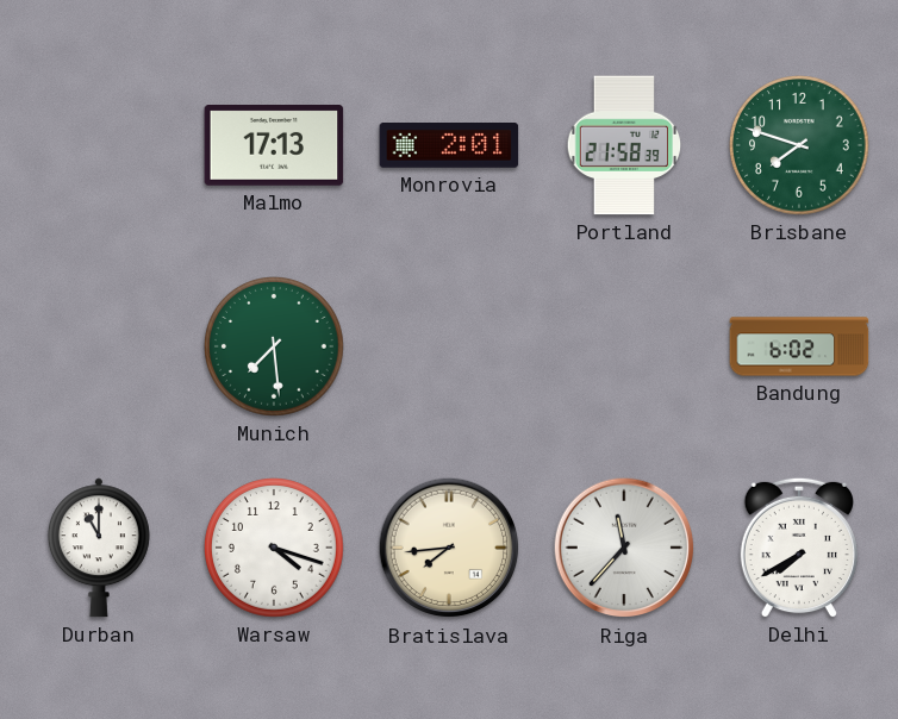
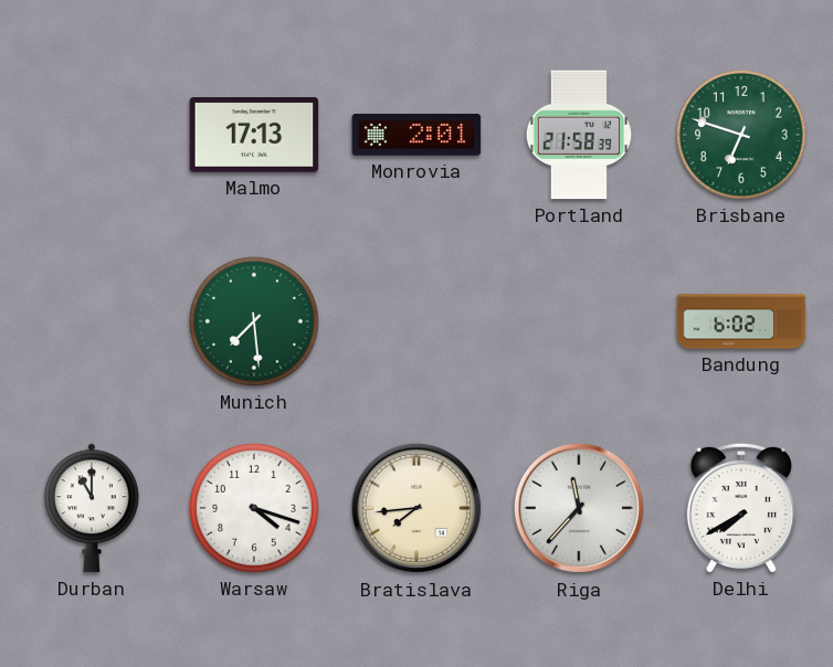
Brisbane: 7:48 -> 6:48 (742, 136)
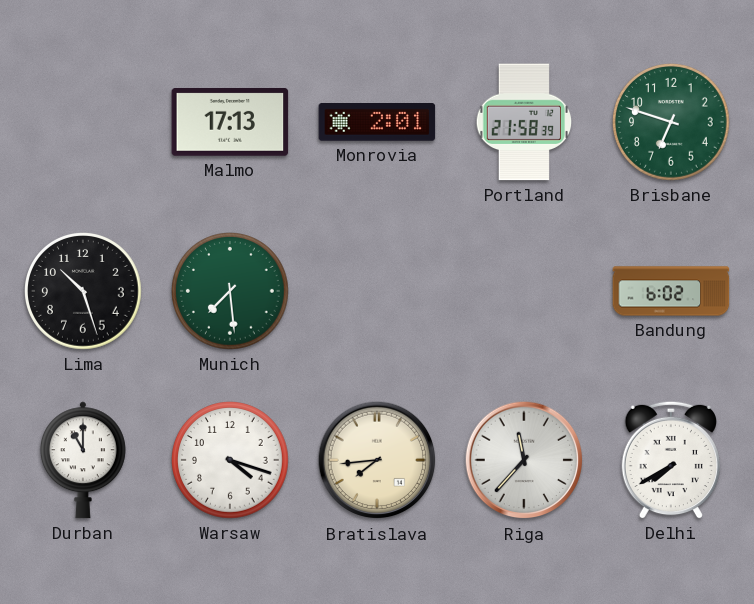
Lima: none -> 10:27 (84, 292)
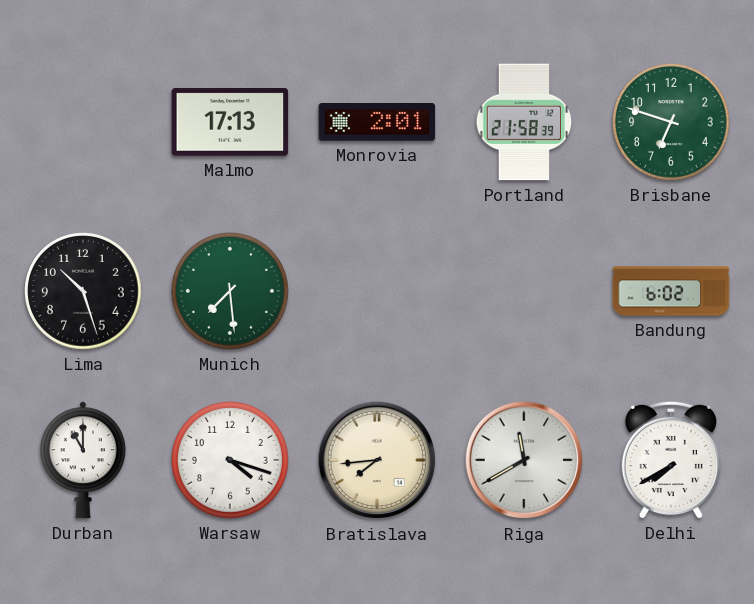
Riga: 11:37 -> 11:40 (524, 460)
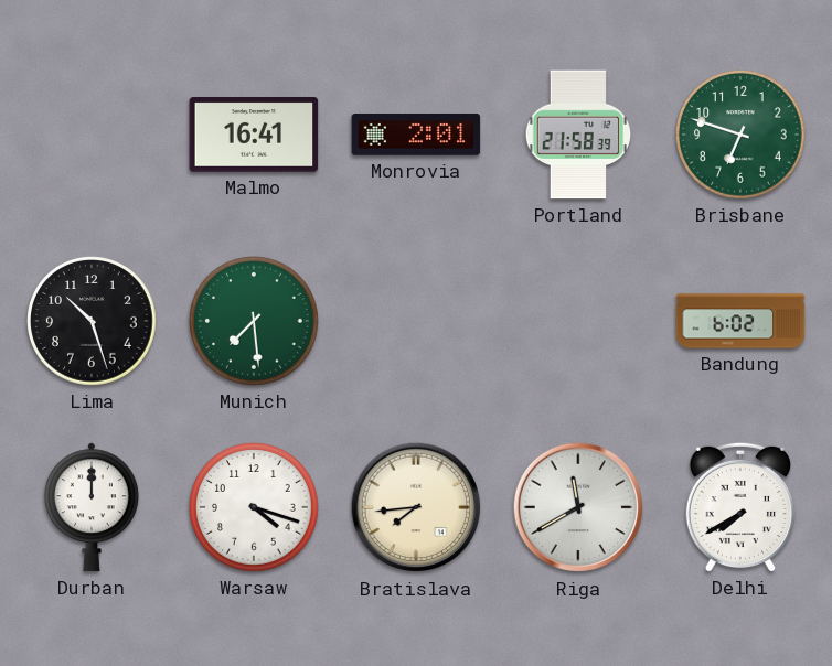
Malmo: 17:13 -> 16:41 (254, 135)
Durban: 11:00 -> 12:00 (92, 507)
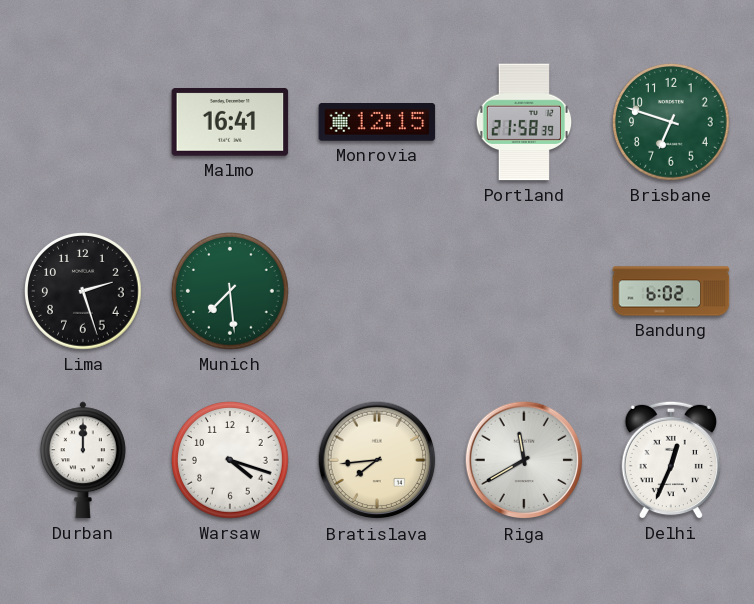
Monrovia: 2:01 -> 12:15 (377, 123)
Lima: 10:27 -> 2:27 (84, 292)
Delhi: 7:40 -> 12:34 (671, 460)
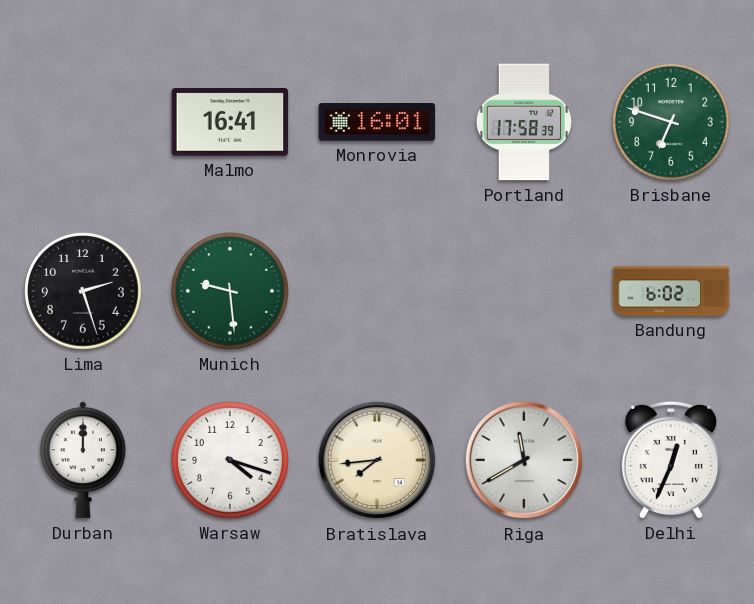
Monrovia: 12:15 -> 16:01 (377, 123)
Portland: 21:58 -> 17:58 (524, 122)
Munich: 7:29 -> 9:29 (231, 292)
